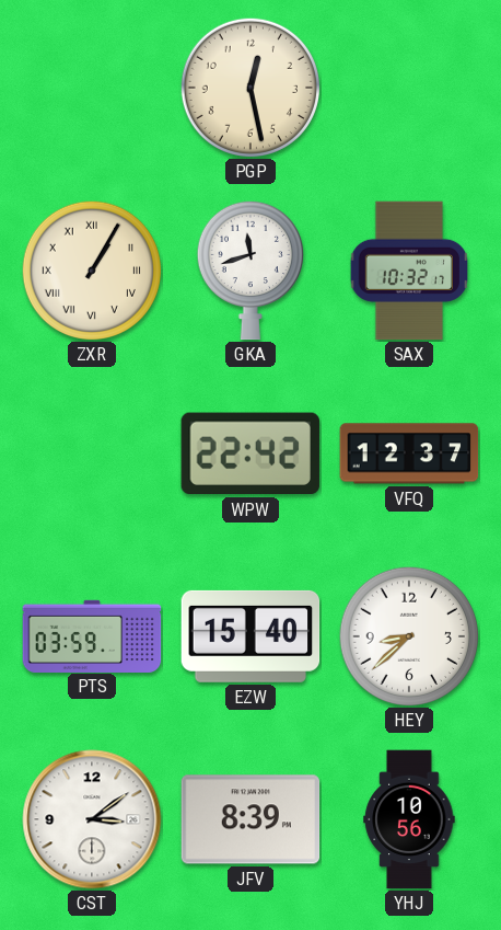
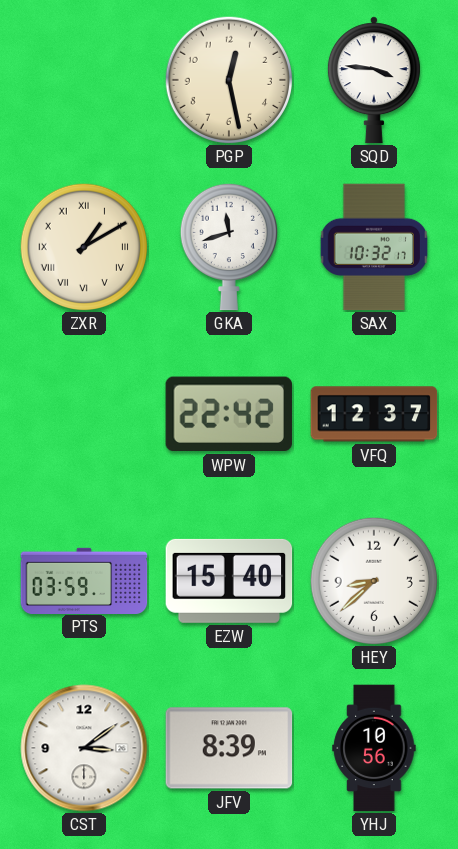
SQD: none -> 3:46 (374, 80)
ZXR: 1:05 -> 1:10 (83, 246)
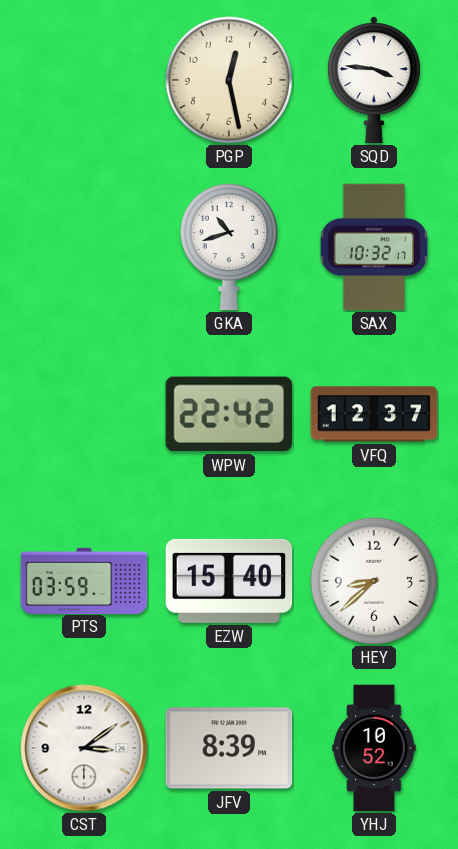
ZXR: 1:10 -> none (83, 246)
GKA: 11:42 -> 10:42 (229, 247)
YHJ: 10:56 -> 10:52 (374, 748)
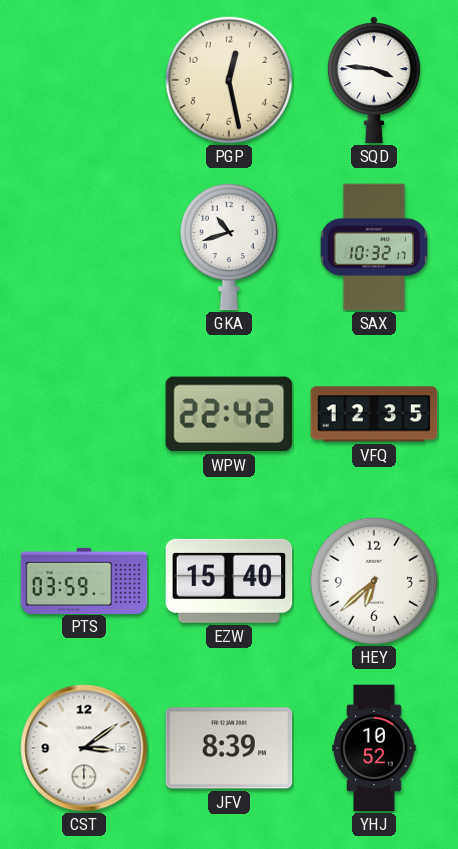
VFQ: 12:37 -> 12:35 (374, 414)
HEY: 8:38 -> 6:38 (373, 580)
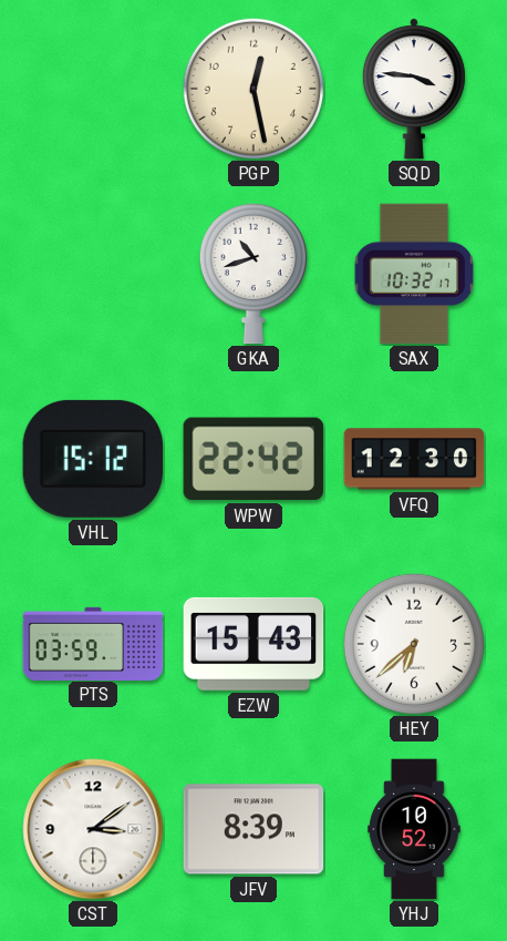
VHL: none -> 15:12 (93, 459)
VFQ: 12:35 -> 12:30 (414, 459)
EZW: 15:40 -> 15:43 (253, 644)
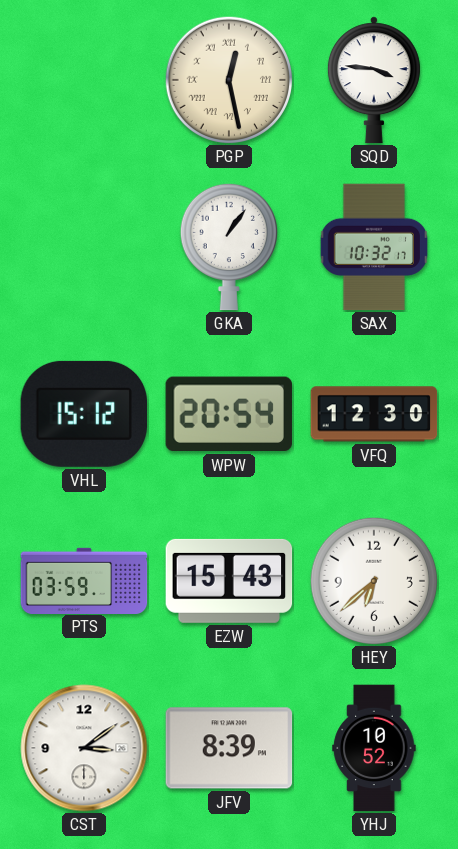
PGP numerals: Arabic -> Roman (228, 79)
GKA: 10:42 -> 1:06 (229, 247)
WPW: 22:42 -> 20:54 (228, 414)
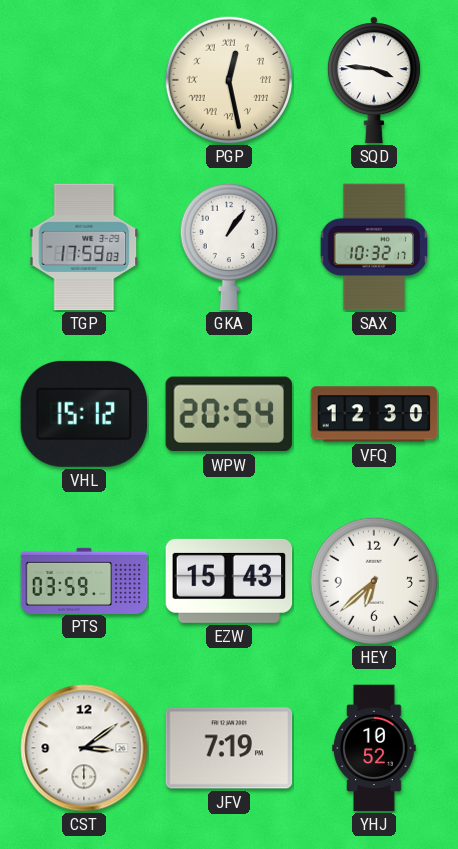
TGP: none -> 17:59 (84, 247)
JFV: 8:39 -> 7:19 (229, 748)
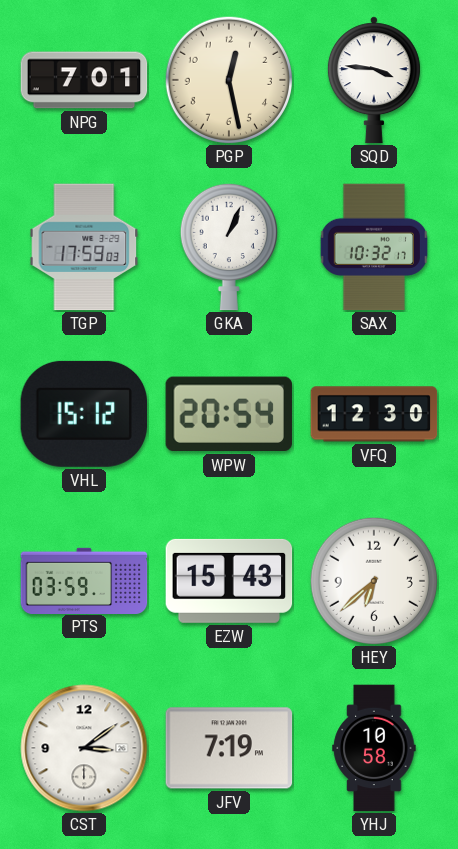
NPG: none -> 7:01 (84, 80)
PGP numerals: Roman -> Arabic (228, 79)
GKA: 1:06 -> 1:04 (229, 247)
YHJ: 10:52 -> 10:58 (374, 748)
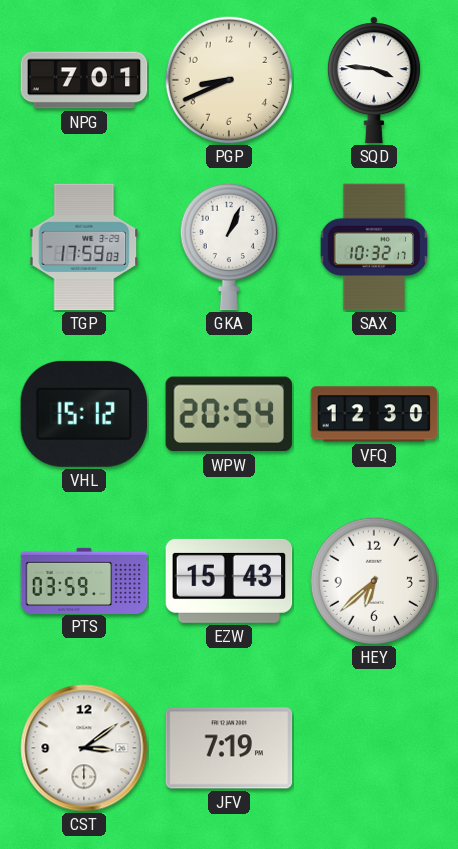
PGP: 12:28 -> 8:41 (228, 79)
YHJ: 10:58 -> none (374, 748)
